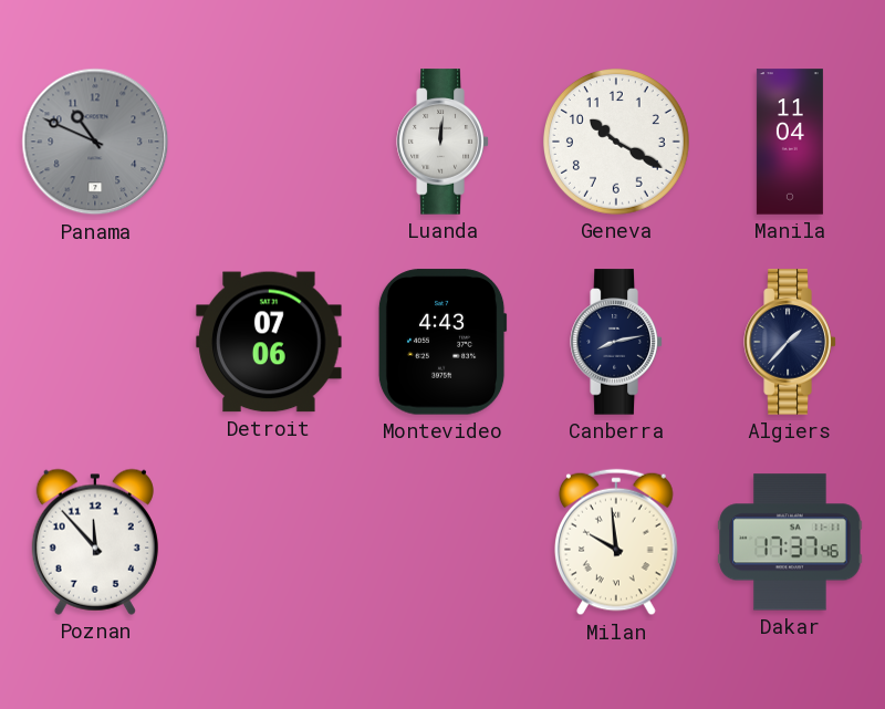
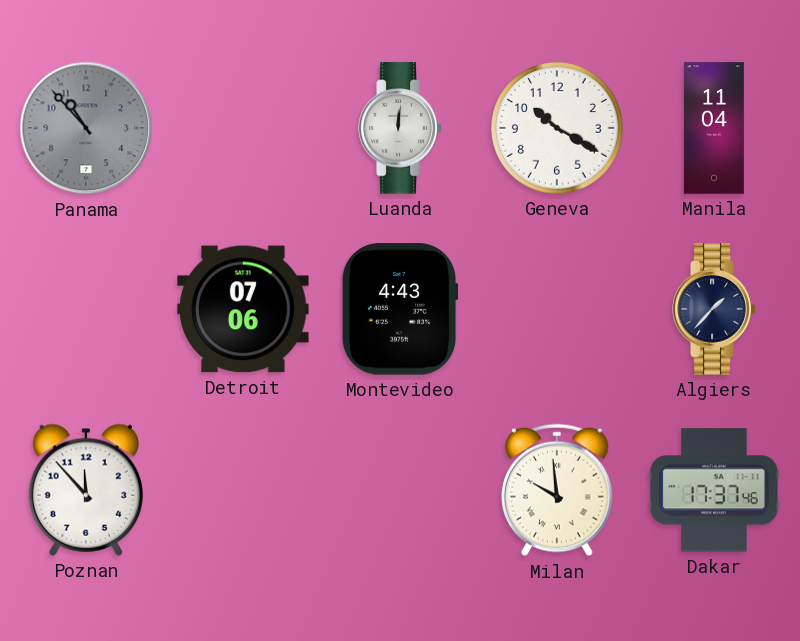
Panama: 10:49 -> 10:53 (86, 128)
Canberra: 8:13 -> none (616, 342)
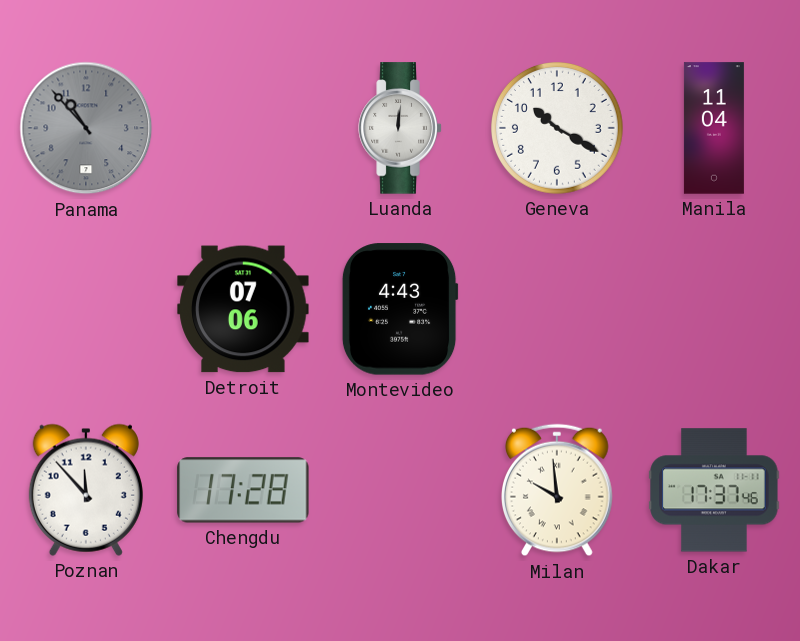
Algiers: 1:37 -> none (714, 309)
Chengdu: none -> 17:28 (243, 490)
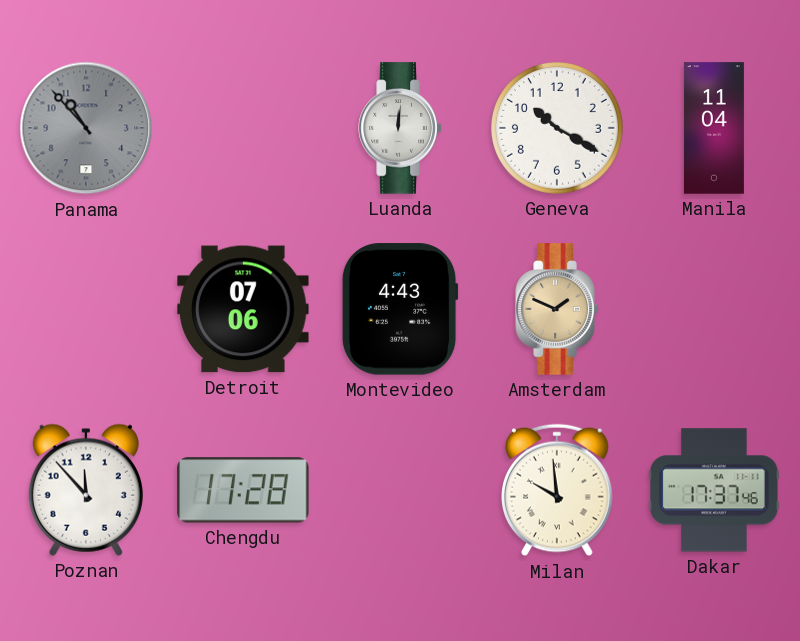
Amsterdam: none -> 1:49 (557, 309)
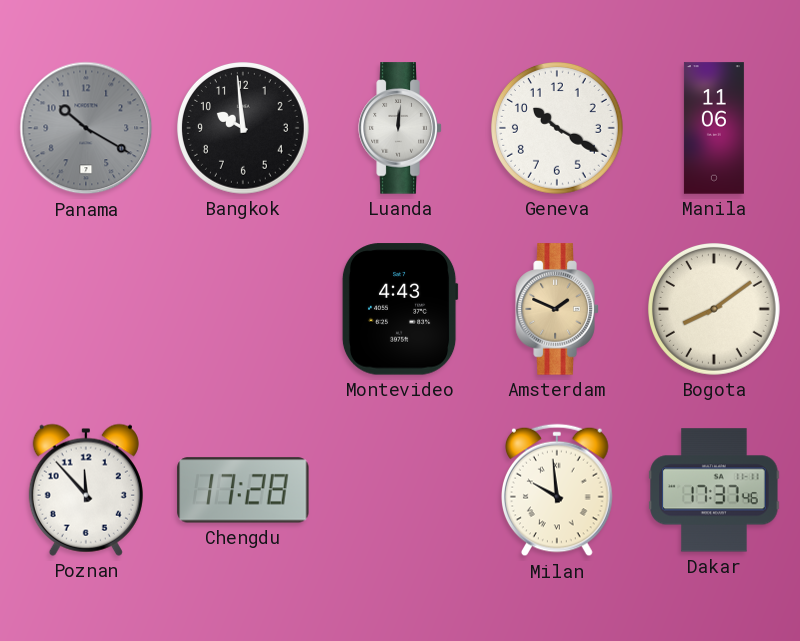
Panama: 10:53 -> 10:20 (86, 128)
Bangkok: none -> 9:59 (244, 129)
Manila: 11:04 -> 11:06 (714, 128)
Detroit: 07:06 -> none (243, 309)
Bogota: none -> 8:09 (715, 310)
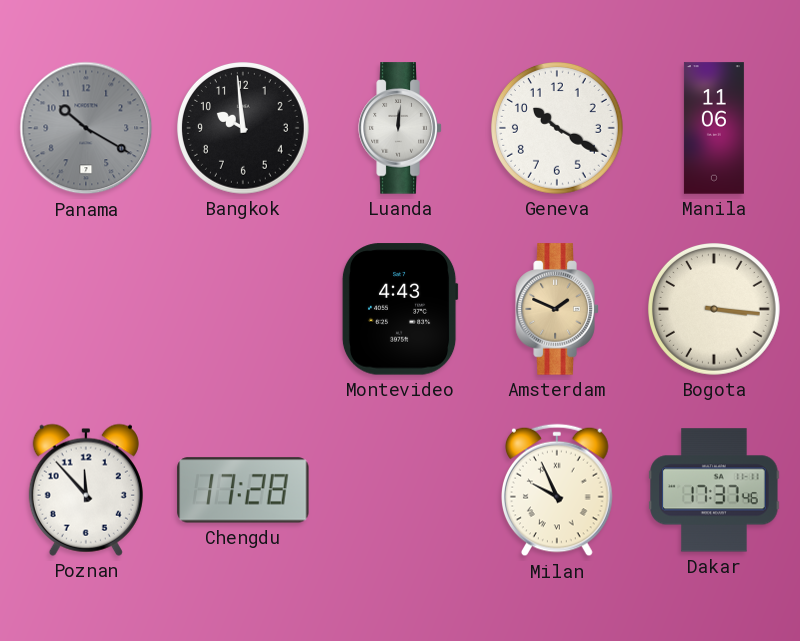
Bogota: 8:09 -> 3:16 (715, 310)
Milan: 9:59 -> 9:56 (558, 490)
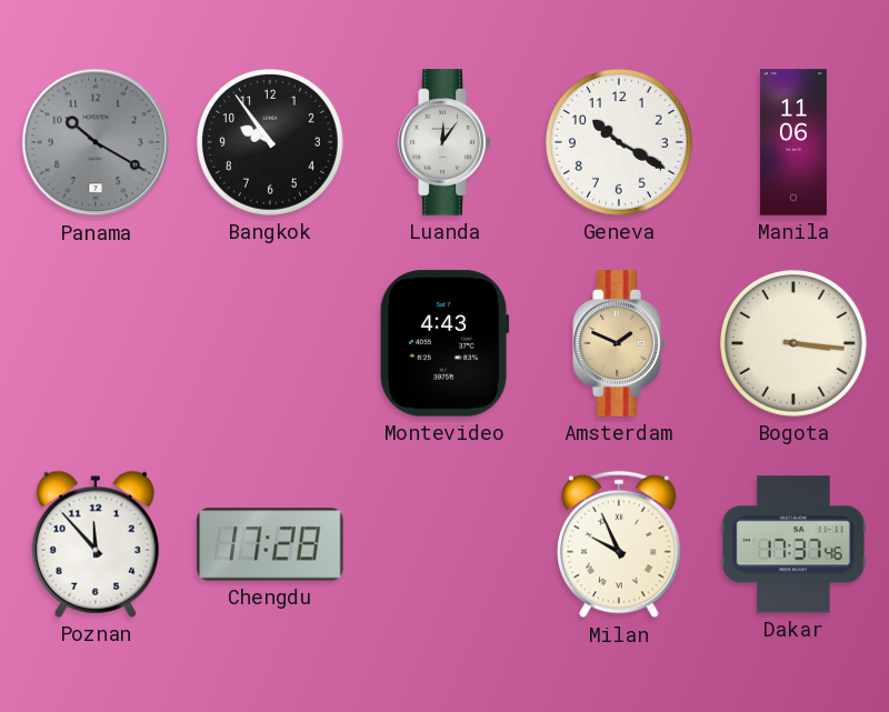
Bangkok: 9:59 -> 9:54 (271, 143)
Luanda: 12:01 -> 12:06 (444, 142)
